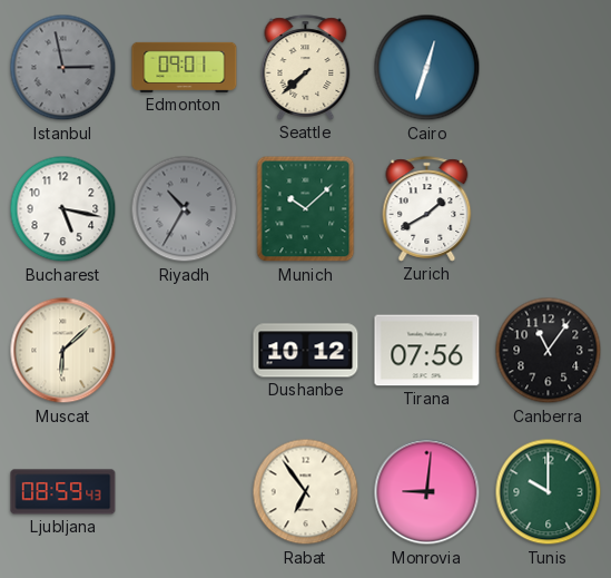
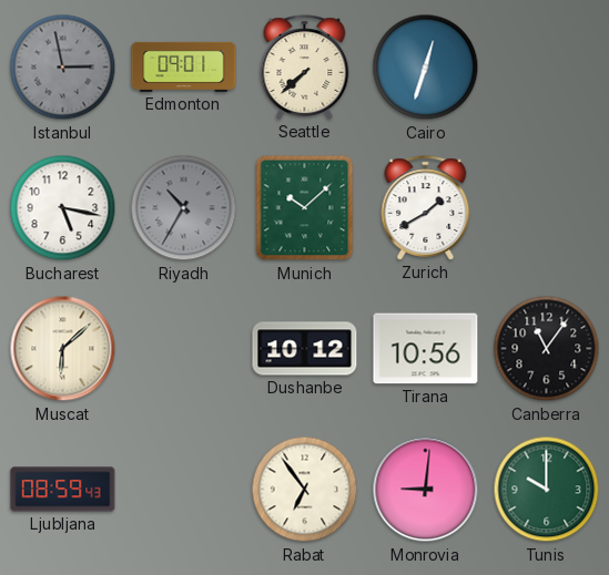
Tirana: 07:56 -> 10:56 (426, 349)
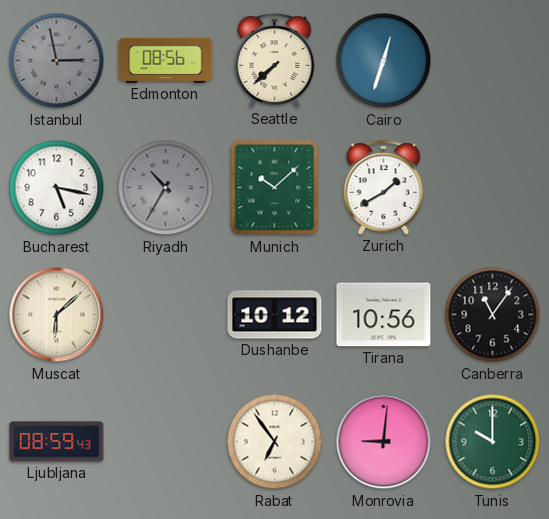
Edmonton: 09:01 -> 08:56 (166, 60)
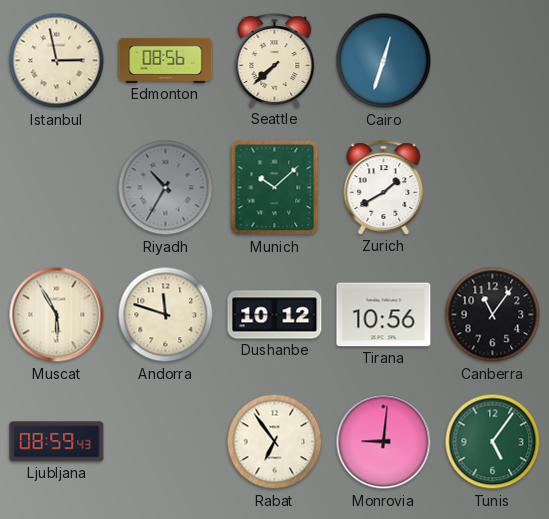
Istanbul dial: grey -> cream (57, 61)
Bucharest: 5:17 -> none (57, 188)
Muscat: 6:08 -> 5:55 (57, 315)
Andorra: none -> 11:48 (166, 315)
Tunis: 10:00 -> 5:06 (493, 442)
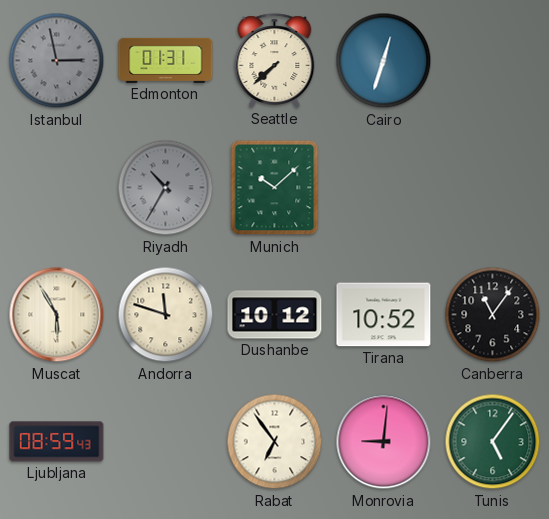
Istanbul dial: cream -> grey (57, 61)
Edmonton: 08:56 -> 01:31 (166, 60)
Zurich: 1:40 -> none (384, 188)
Tirana: 10:56 -> 10:52 (384, 315)
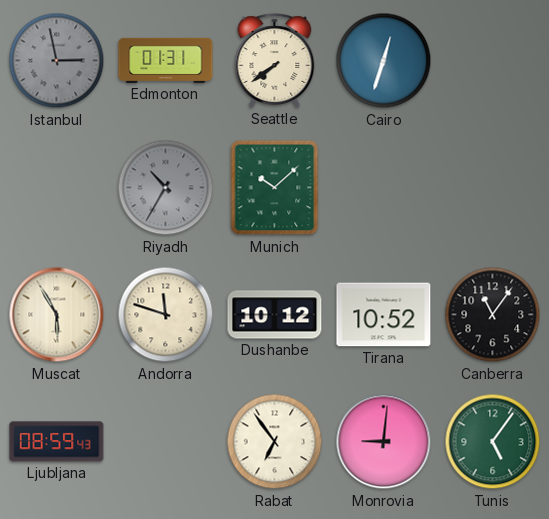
Seattle: 7:38 -> 7:39 (275, 61)
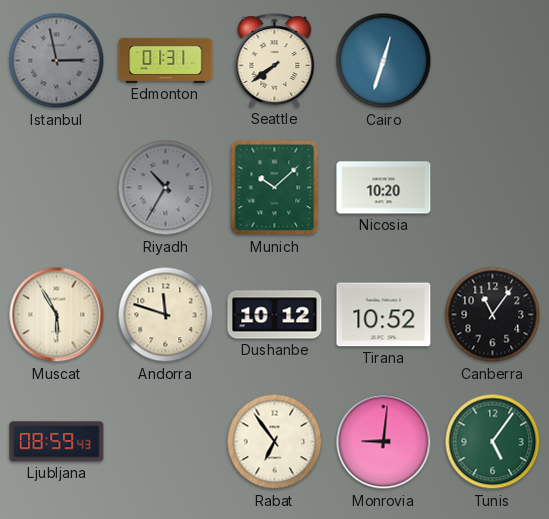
Nicosia: none -> 10:20 (384, 188)
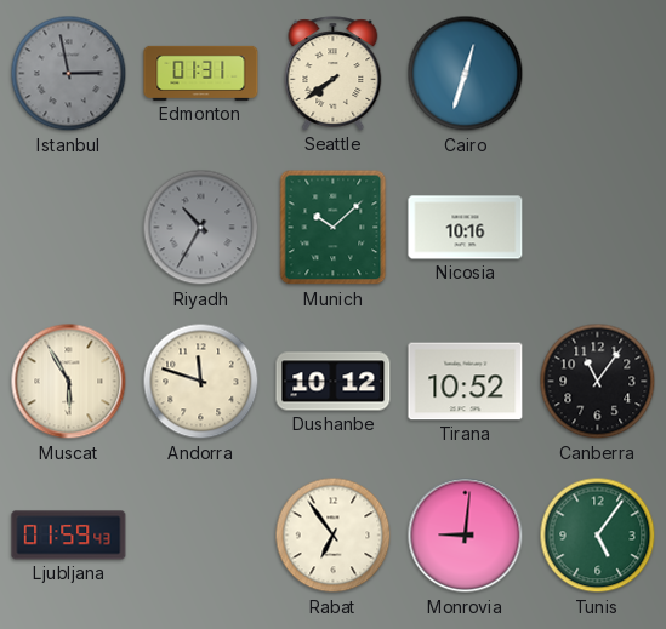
Nicosia: 10:20 -> 10:16 (466, 228)
Ljubljana: 08:59 -> 01:59 (69, 536)
